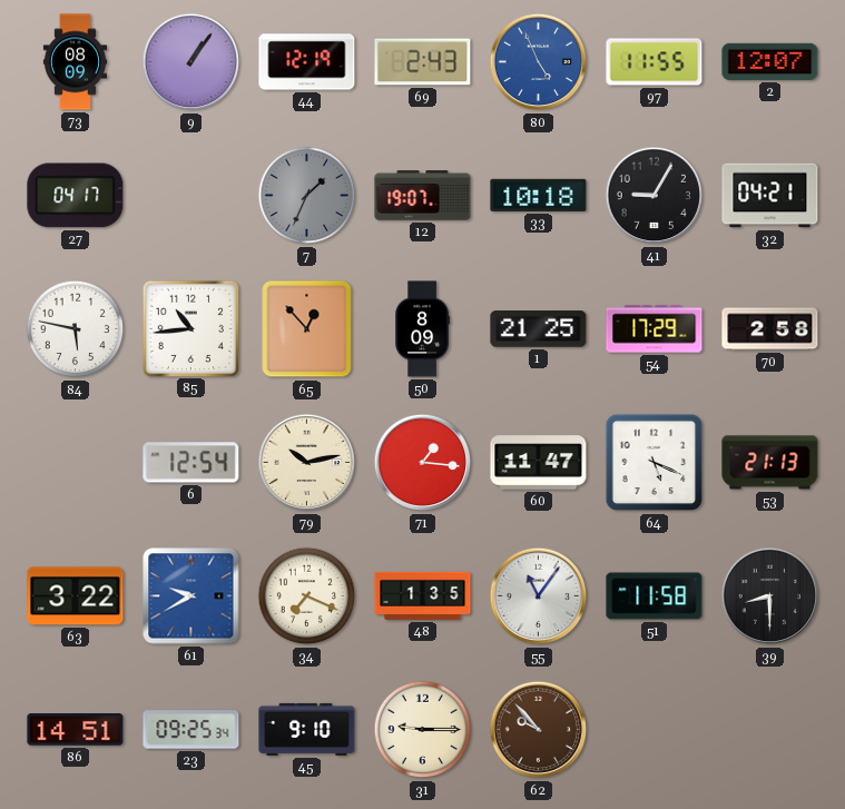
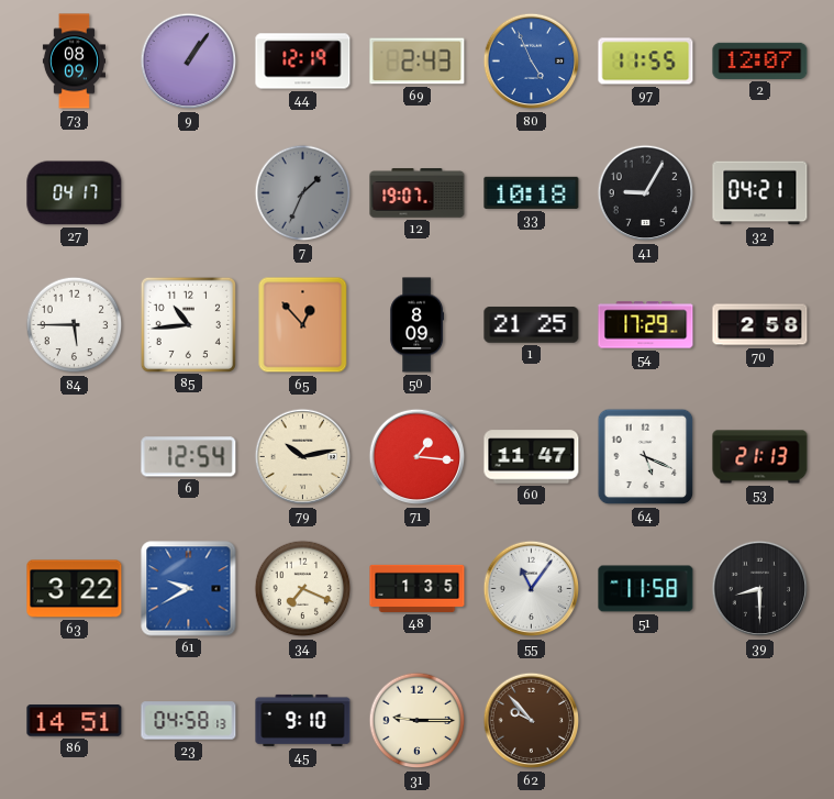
84: 5:47 -> 5:45 (75, 325)
23: 09:25 -> 04:58 (189, 721)
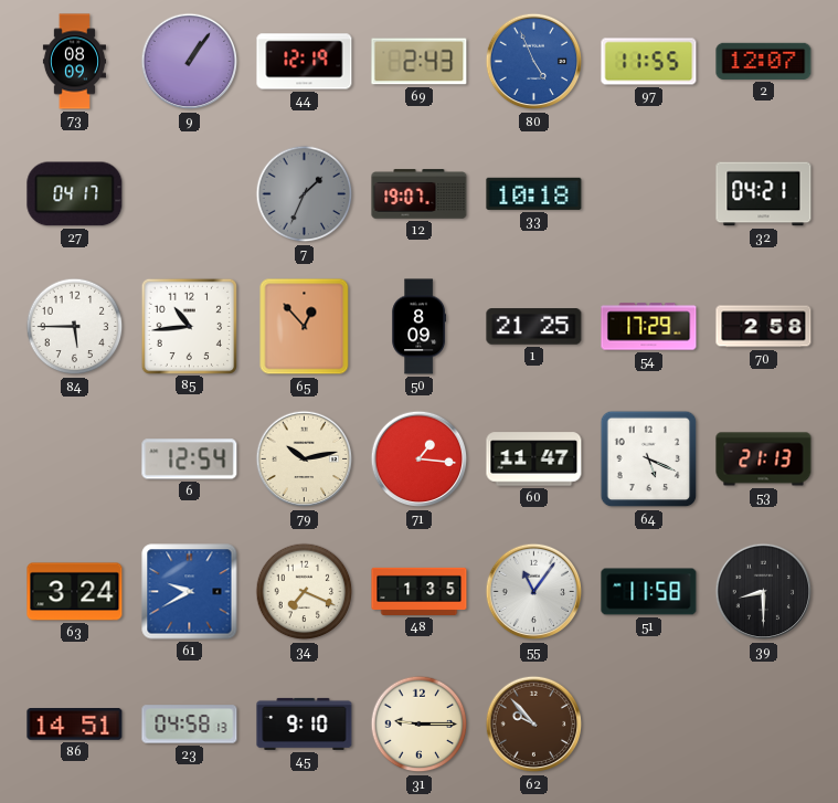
41: 9:05 -> none (646, 193)
63: 3:22 -> 3:24 (75, 592)
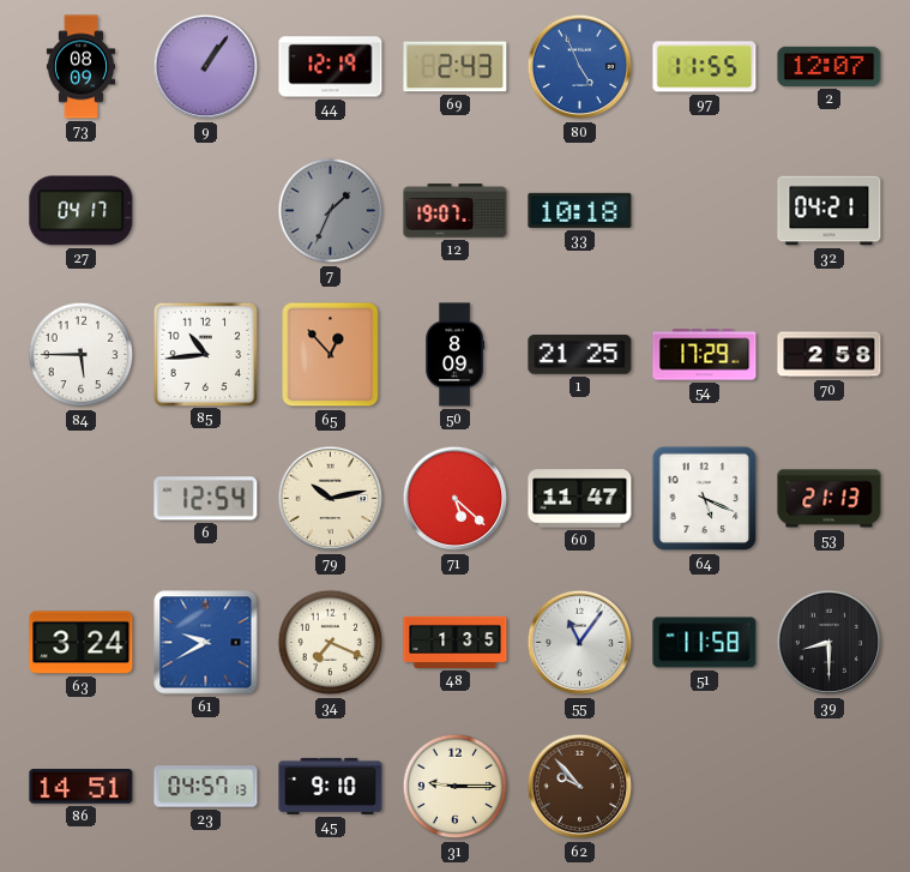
71: 1:16 -> 5:22 (456, 499)
23: 04:58 -> 04:57 (206, 787)
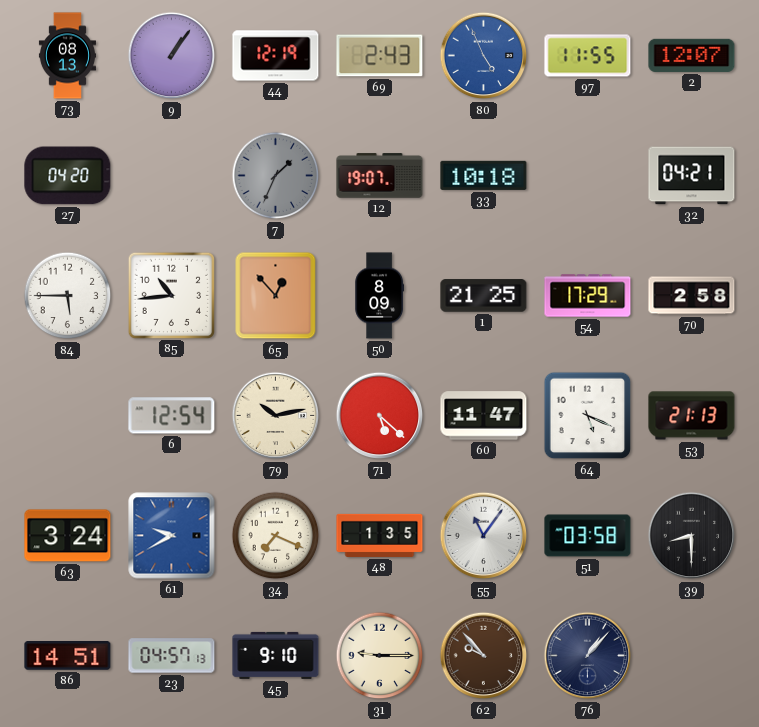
73: 08:09 -> 08:13 (67, 56)
27: 04:17 -> 04:20 (68, 176)
51: 11:58 -> 03:58 (588, 536)
76: none -> 1:07 (588, 656)
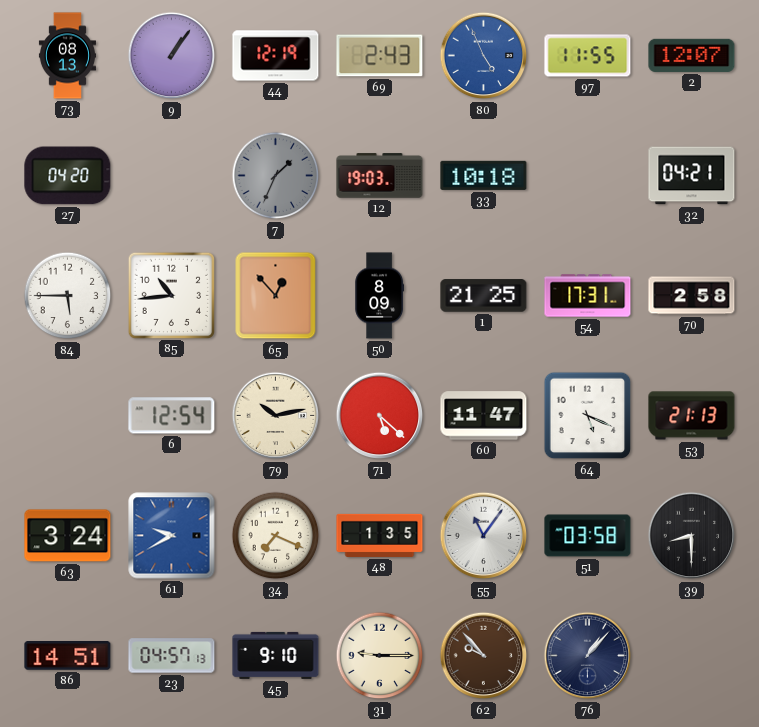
12: 19:07 -> 19:03 (380, 176)
54: 17:29 -> 17:31 (588, 296)
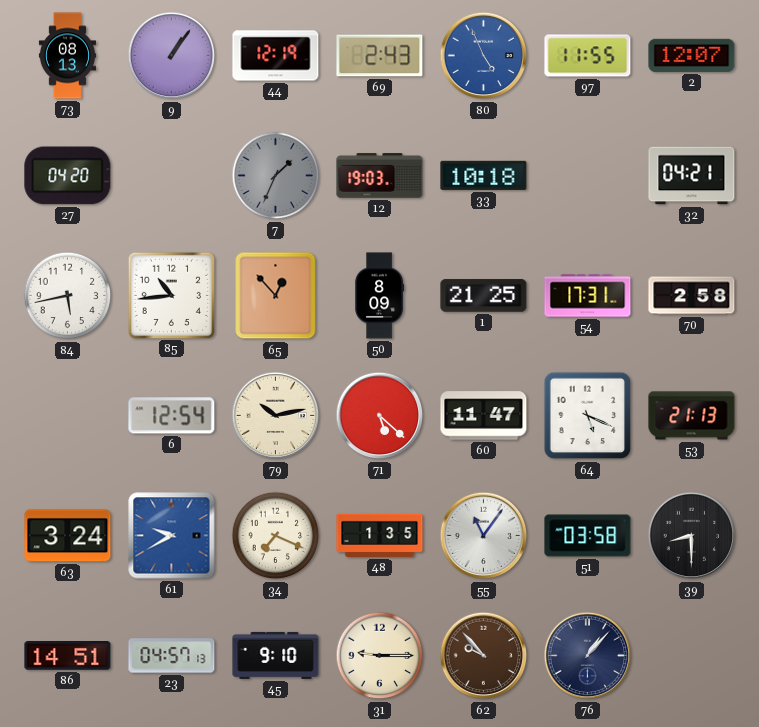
84: 5:45 -> 5:43 (68, 296)
